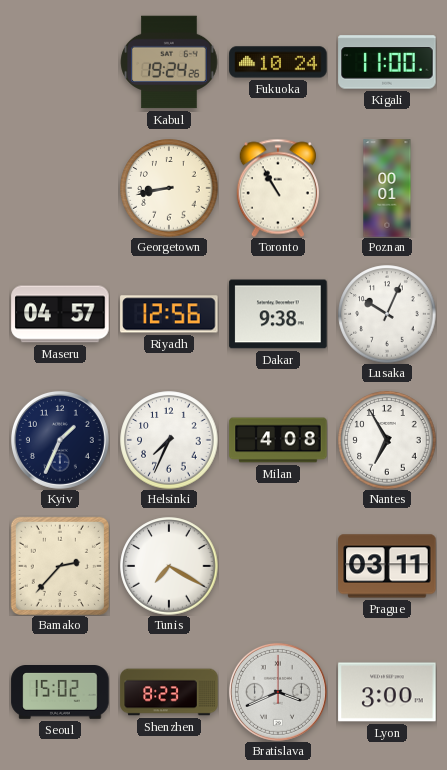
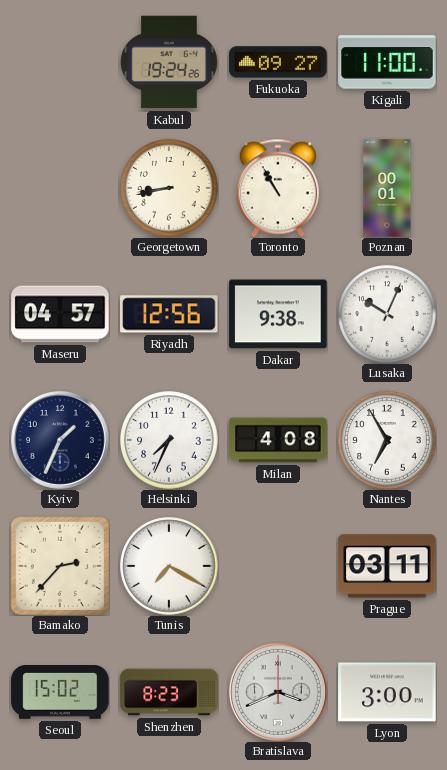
Fukuoka: 10:24 -> 09:27 (278, 62)
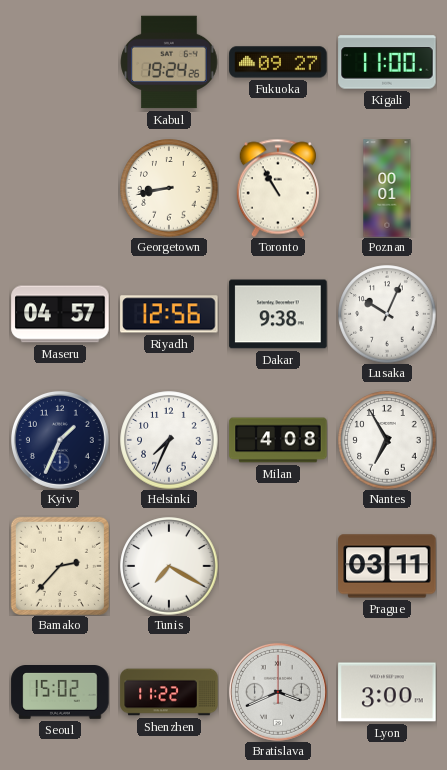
Shenzhen: 8:23 -> 11:22 (169, 692)
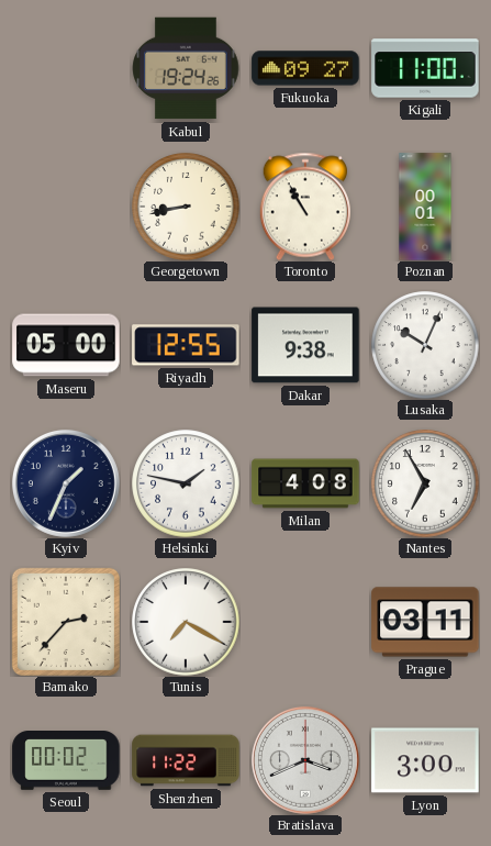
Maseru: 04:57 -> 05:00 (66, 345)
Riyadh: 12:56 -> 12:55 (186, 345)
Helsinki: 7:34 -> 1:47 (186, 483)
Seoul: 15:02 -> 00:02 (66, 761)
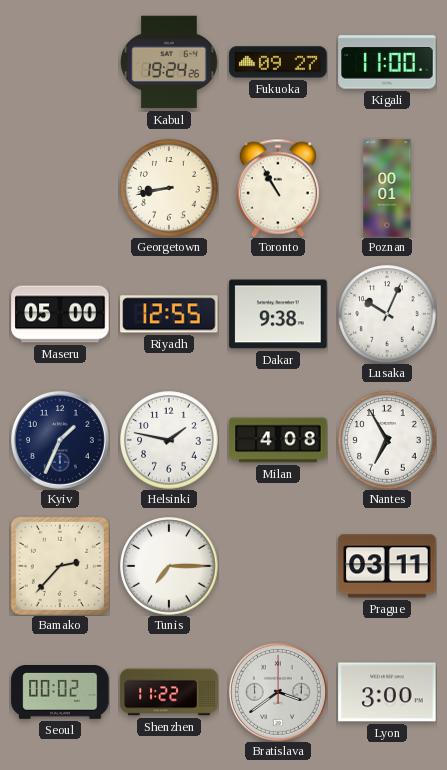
Tunis: 7:20 -> 7:15 (169, 566)
Bratislava: 3:41 -> 3:39 (278, 692)
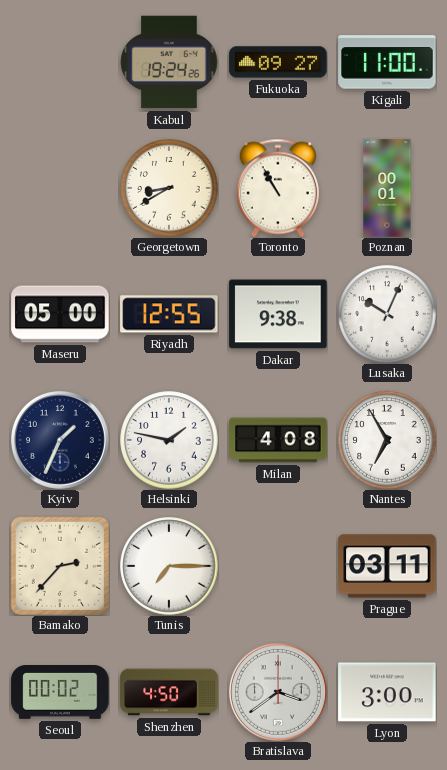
Georgetown: 8:43 -> 8:40 (169, 188)
Shenzhen: 11:22 -> 4:50 (169, 692)
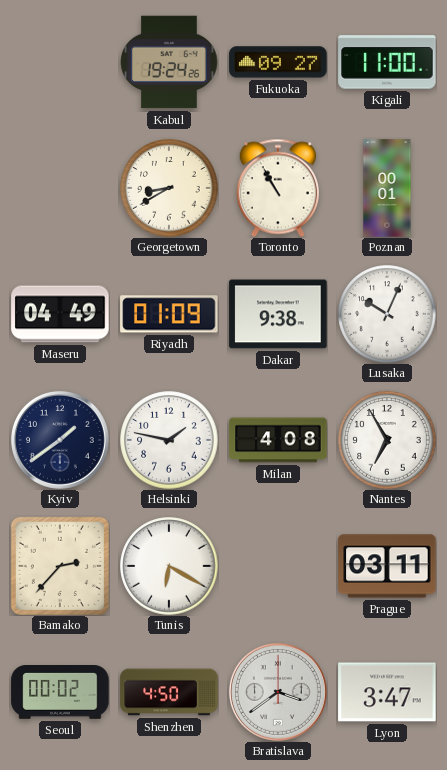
Maseru: 05:00 -> 04:49 (60, 314)
Riyadh: 12:55 -> 01:09 (169, 314)
Kyiv: 1:34 -> 1:39 (60, 440)
Tunis: 7:15 -> 6:20 (169, 566)
Lyon: 3:00 -> 3:47 (387, 692)
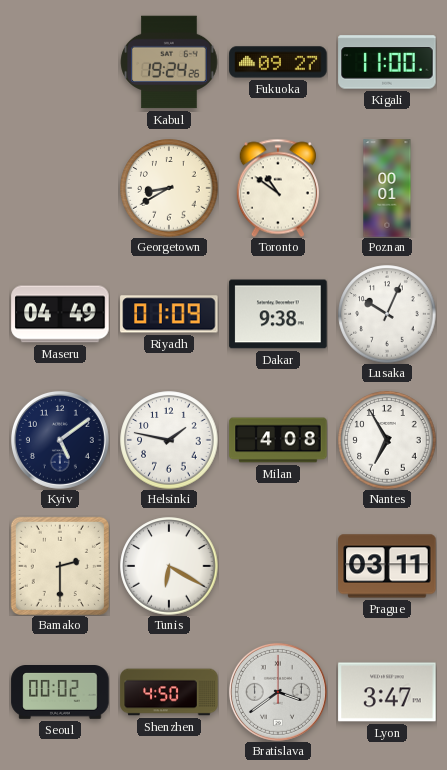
Toronto: 10:55 -> 10:51 (278, 188)
Kyiv: 1:39 -> 5:09 (60, 440)
Bamako: 2:37 -> 2:30 (60, 566)
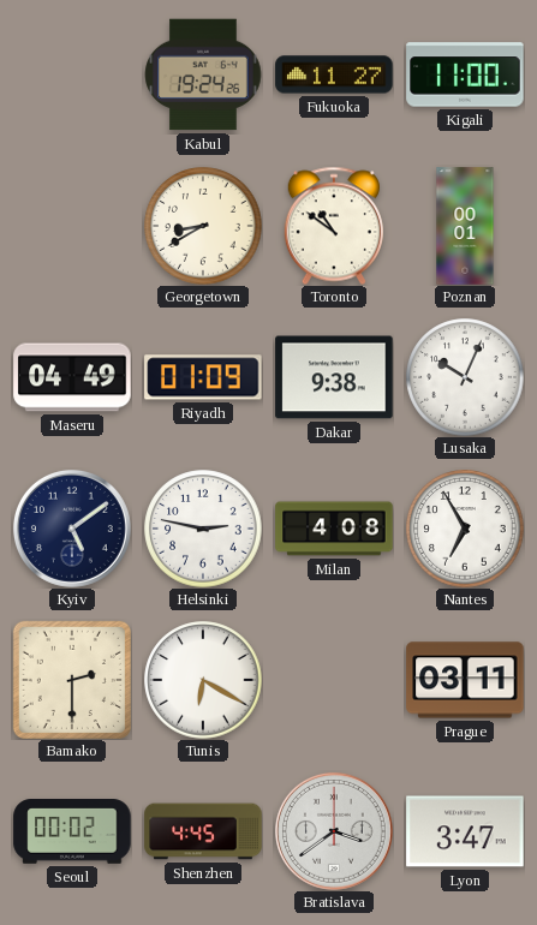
Fukuoka: 09:27 -> 11:27 (334, 74)
Helsinki: 1:47 -> 2:47 (203, 529)
Shenzhen: 4:50 -> 4:45 (203, 831)
